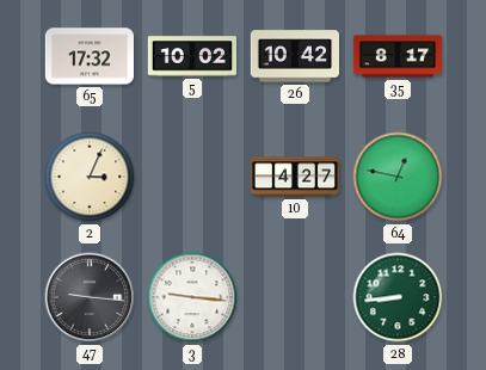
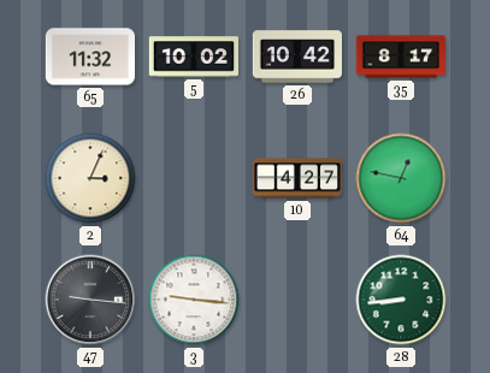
65: 17:32 -> 11:32 (89, 57)
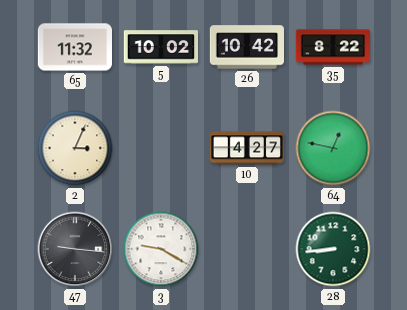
35: 8:17 -> 8:22 (333, 47)
3: 9:16 -> 9:20 (161, 249)
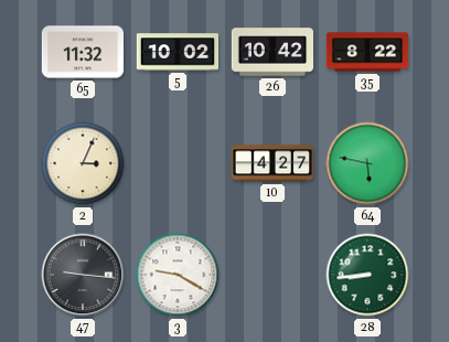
64: 12:47 -> 5:47 (367, 163)
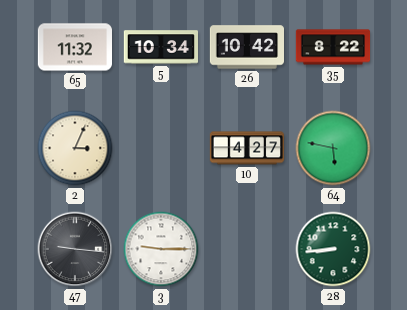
5: 10:02 -> 10:34 (160, 47)
3: 9:20 -> 9:15 (161, 249)
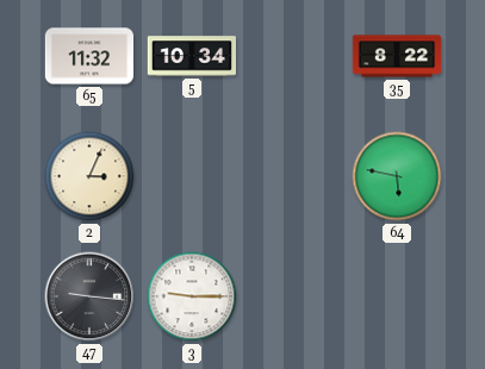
26: 10:42 -> none (247, 47)
10: 4:27 -> none (247, 148)
28: 8:44 -> none (333, 249)
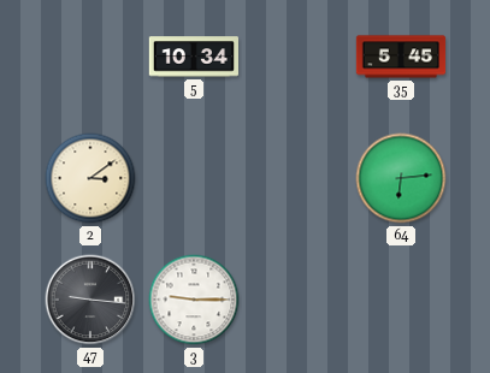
65: 11:32 -> none (88, 56)
35: 8:22 -> 5:45 (401, 57)
2: 3:04 -> 3:09 (90, 178)
64: 5:47 -> 6:14 (401, 178)
